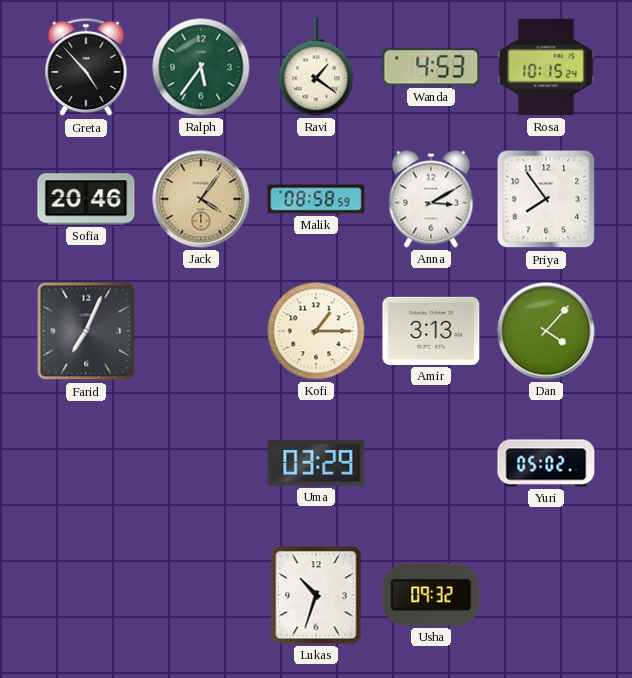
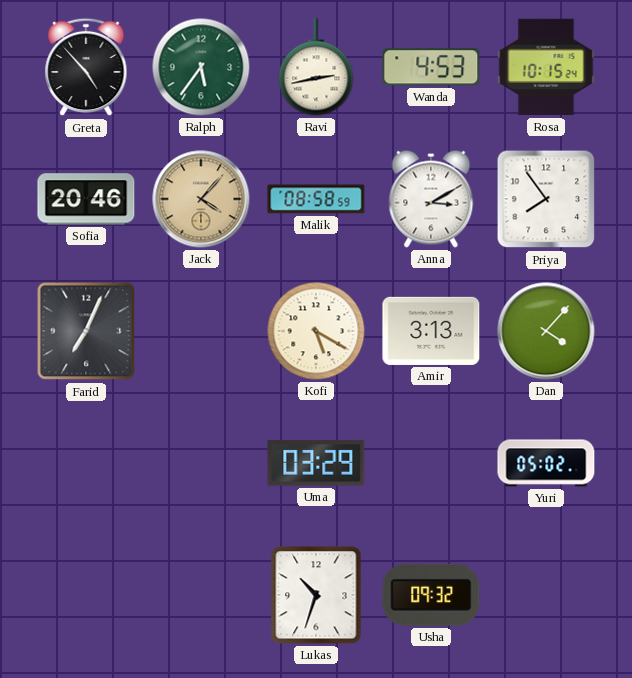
Ravi: 1:21 -> 2:43 (316, 67)
Jack: 4:06 -> 4:07 (201, 199)
Kofi: 1:15 -> 5:20 (316, 331)
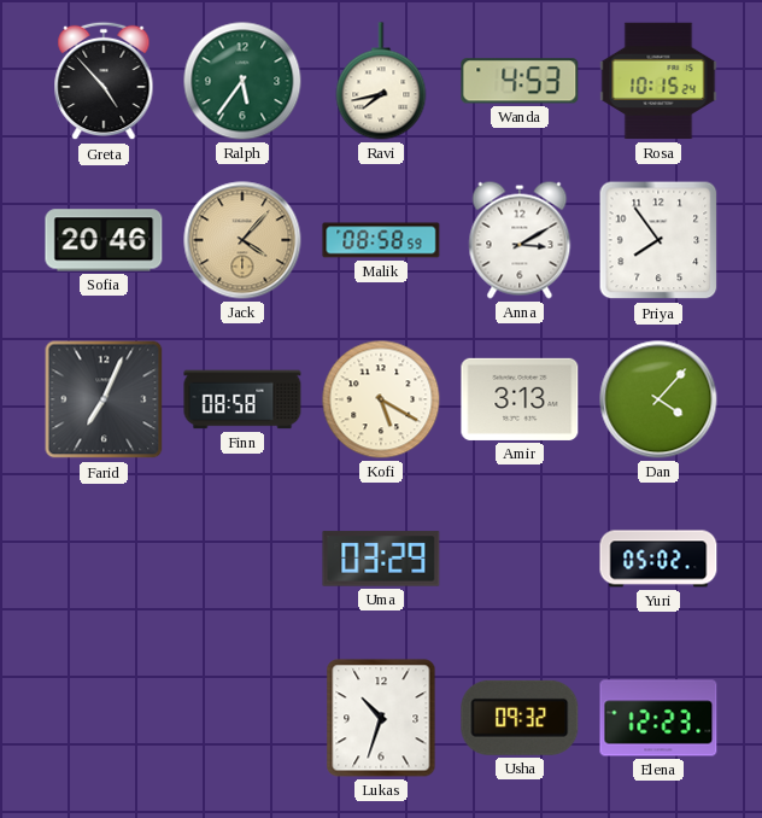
Ravi: 2:43 -> 7:43 (381, 81)
Finn: none -> 08:58 (242, 399)
Elena: none -> 12:23 (658, 718)
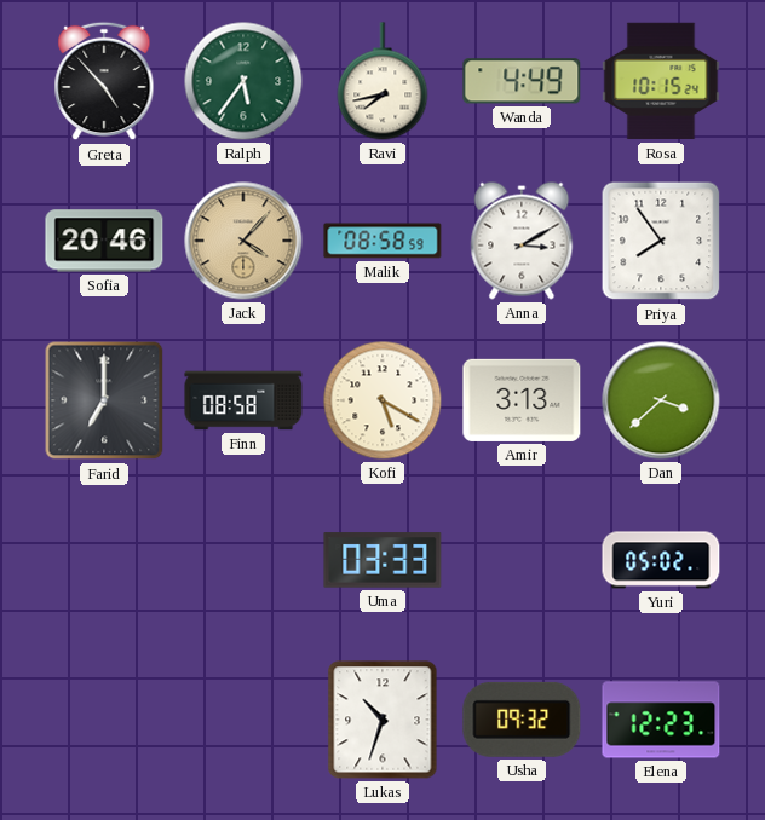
Wanda: 4:53 -> 4:49 (522, 81)
Farid: 7:04 -> 7:00 (104, 400)
Dan: 4:07 -> 3:38 (661, 400)
Uma: 03:29 -> 03:33 (382, 560)
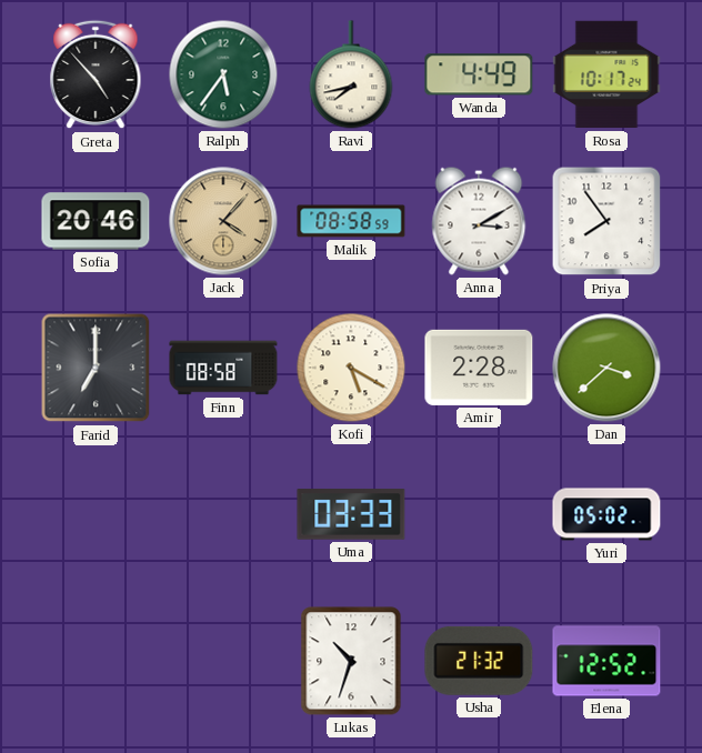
Rosa: 10:15 -> 10:17 (606, 74)
Amir: 3:13 -> 2:28 (479, 368)
Usha: 09:32 -> 21:32 (479, 661)
Elena: 12:23 -> 12:52 (606, 661)
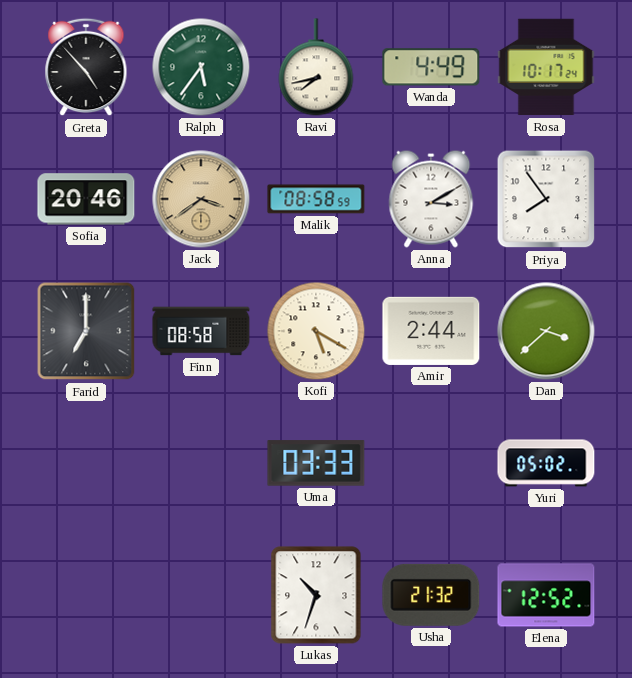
Jack: 4:07 -> 3:39 (201, 199)
Amir: 2:28 -> 2:44 (431, 331)
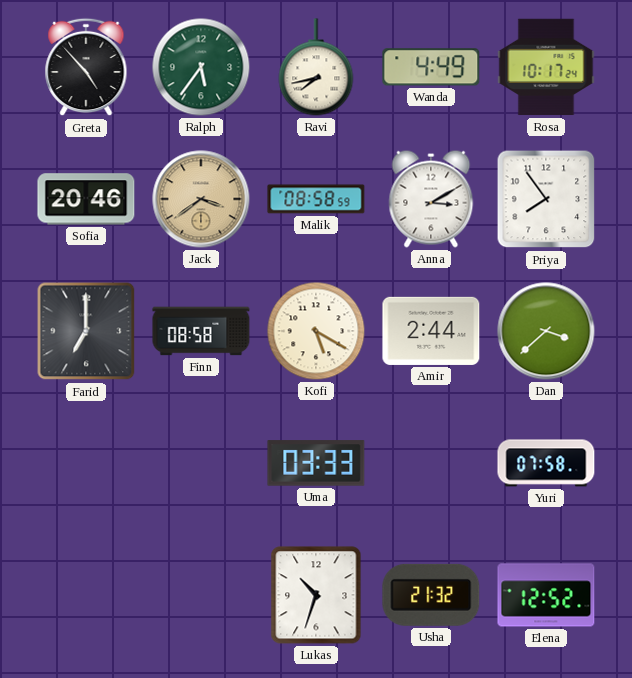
Yuri: 05:02 -> 07:58 (546, 463)
